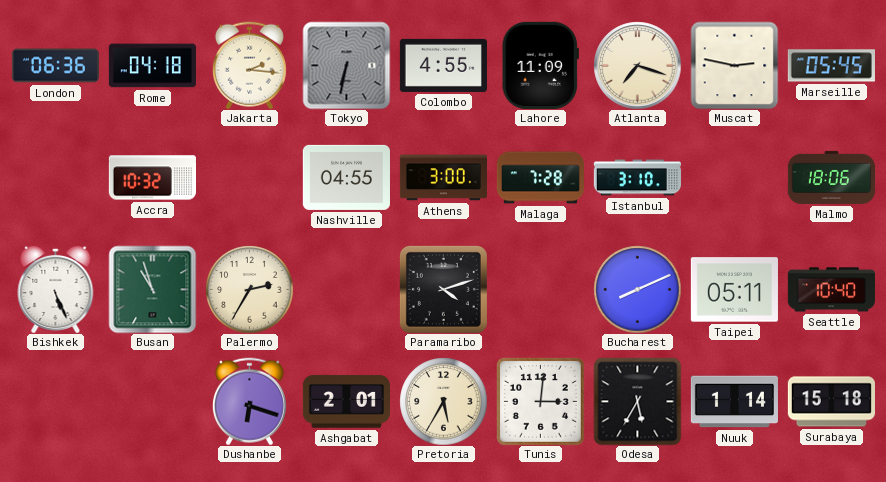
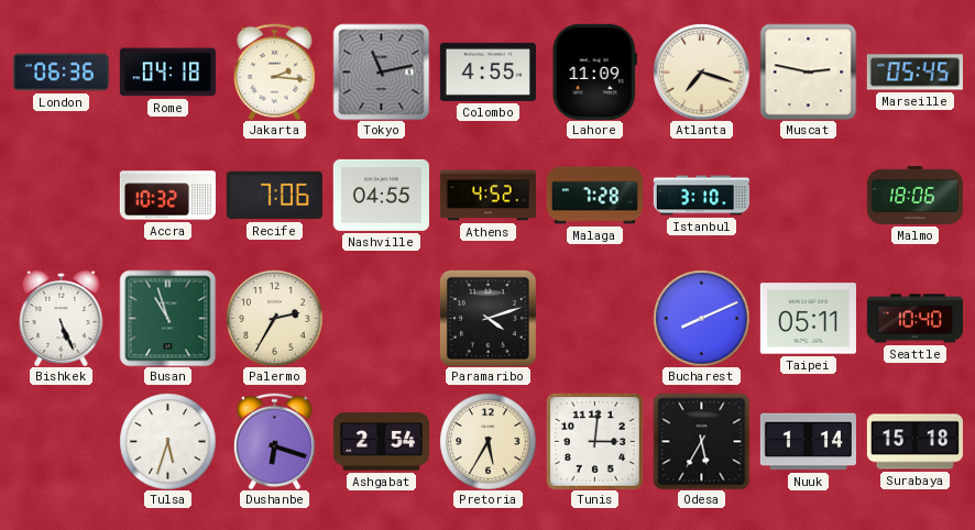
Tokyo: 6:32 -> 11:13 (381, 71)
Recife: none -> 7:06 (274, 196)
Athens: 3:00 -> 4:52 (487, 196)
Tulsa: none -> 5:33 (167, 441)
Ashgabat: 2:01 -> 2:54 (381, 442)
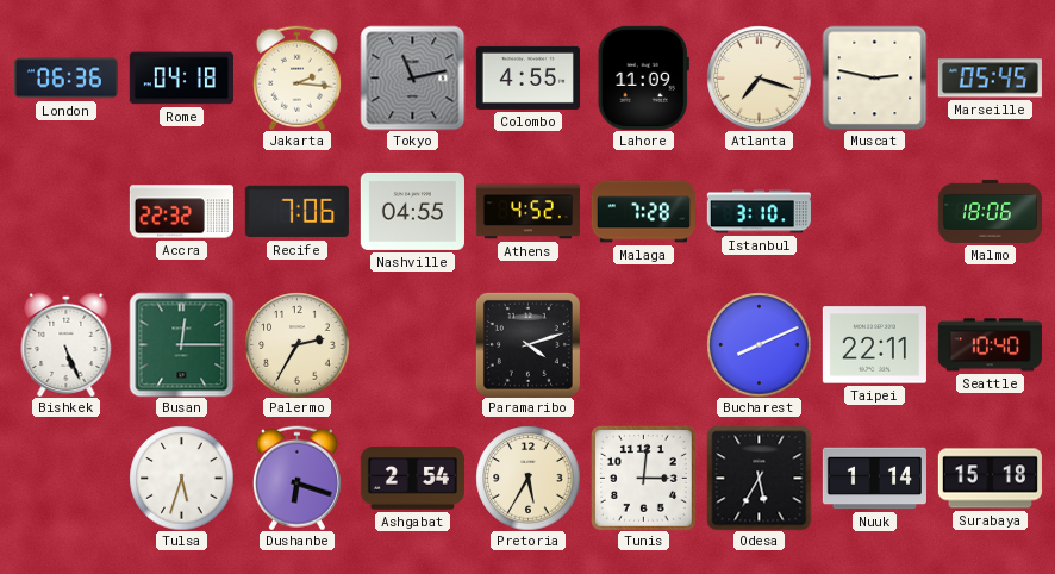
Accra: 10:32 -> 22:32 (181, 212)
Busan: 10:57 -> 12:15 (181, 344)
Taipei: 05:11 -> 22:11 (874, 345)
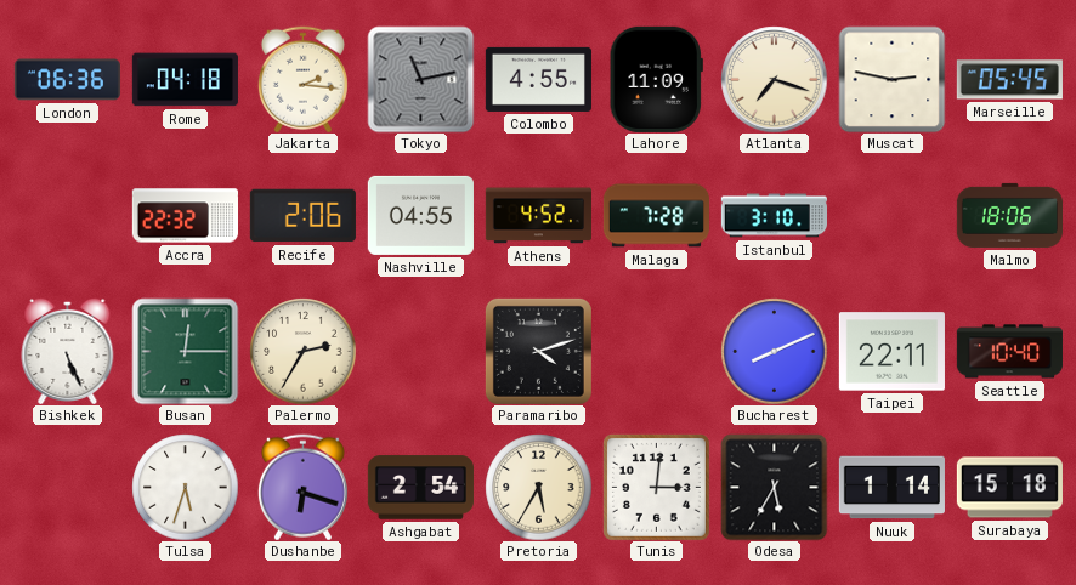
Recife: 7:06 -> 2:06 (302, 216)
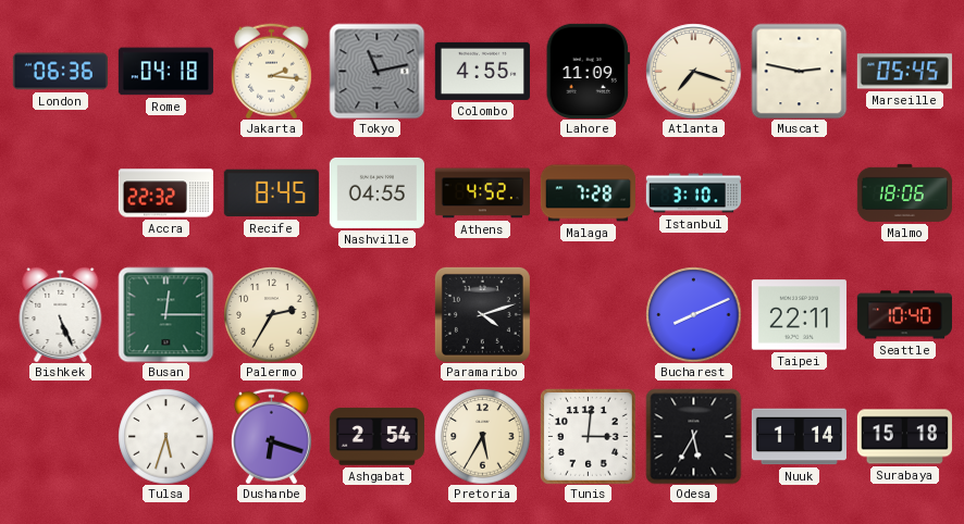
Recife: 2:06 -> 8:45 (271, 194)
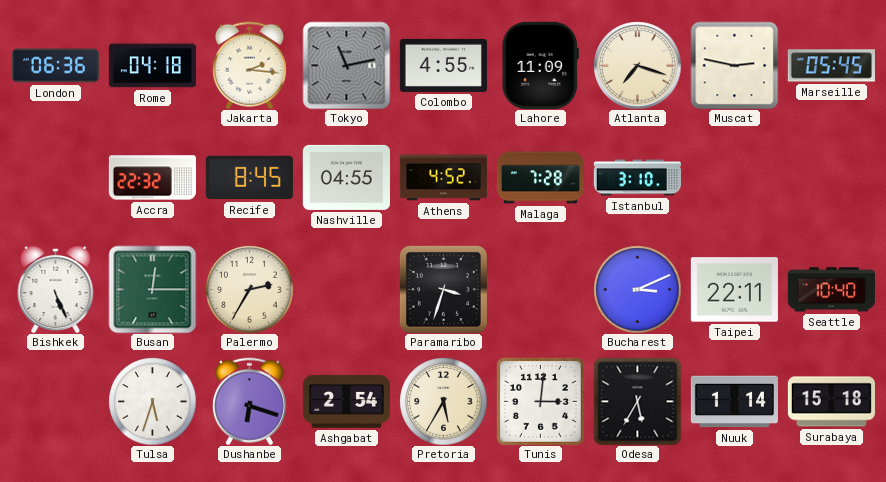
Malmo: 18:06 -> none (904, 192)
Paramaribo: 4:12 -> 3:33 (443, 289)
Bucharest: 8:11 -> 3:11 (637, 289)
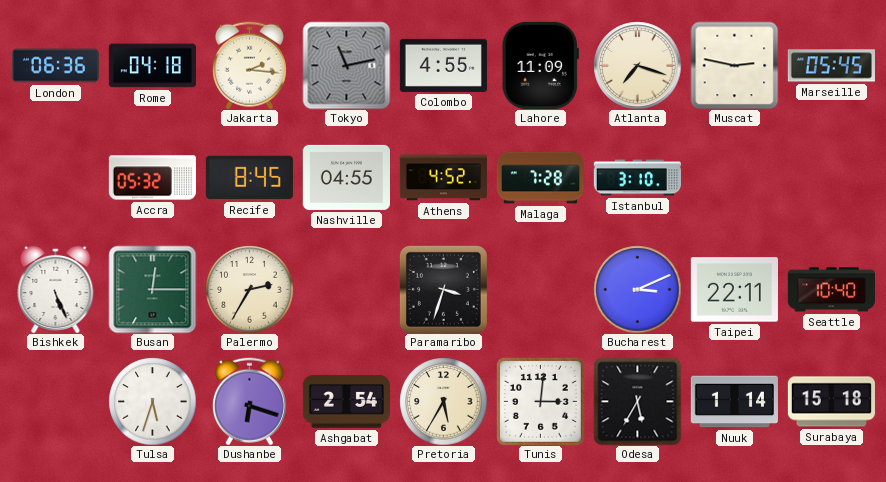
Accra: 22:32 -> 05:32 (152, 178)
